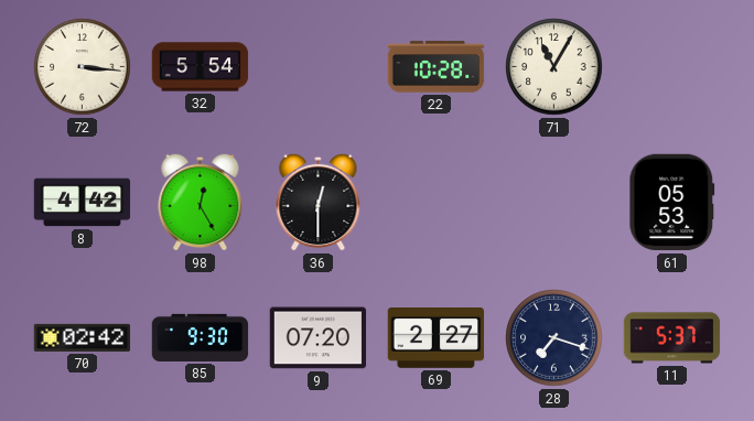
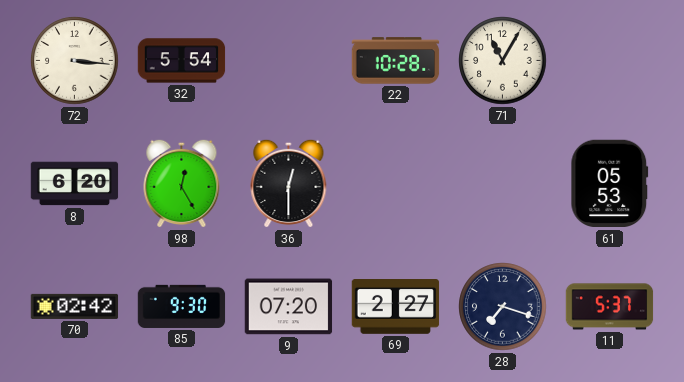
8: 4:42 -> 6:20 (75, 184)
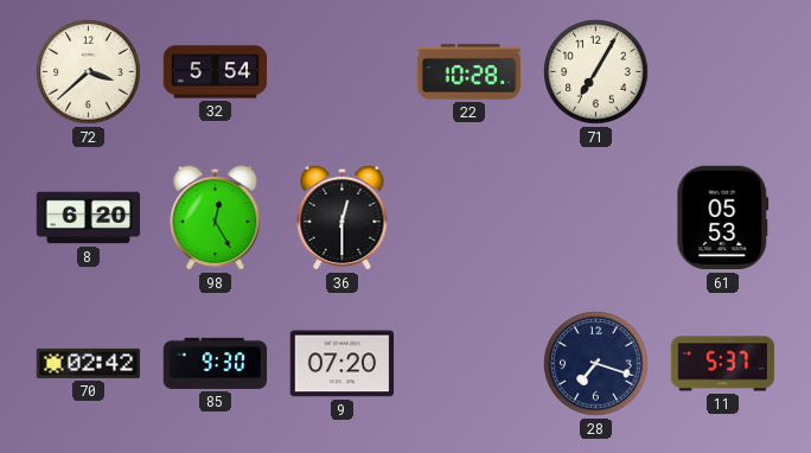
72: 3:16 -> 3:38 (89, 72)
71: 11:05 -> 7:05 (596, 72)
69: 2:27 -> none (396, 307)
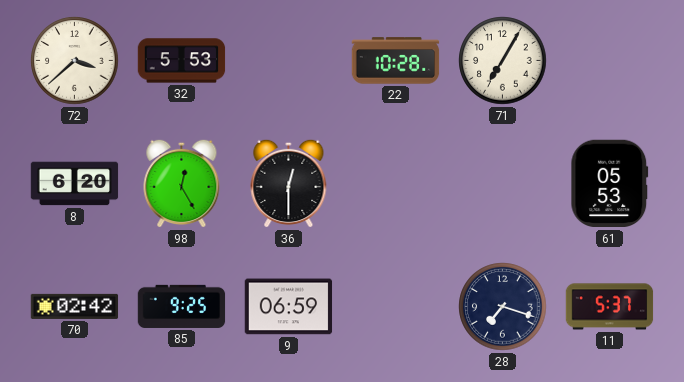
32: 5:54 -> 5:53 (182, 61)
85: 9:30 -> 9:25 (182, 306)
9: 07:20 -> 06:59 (289, 307)
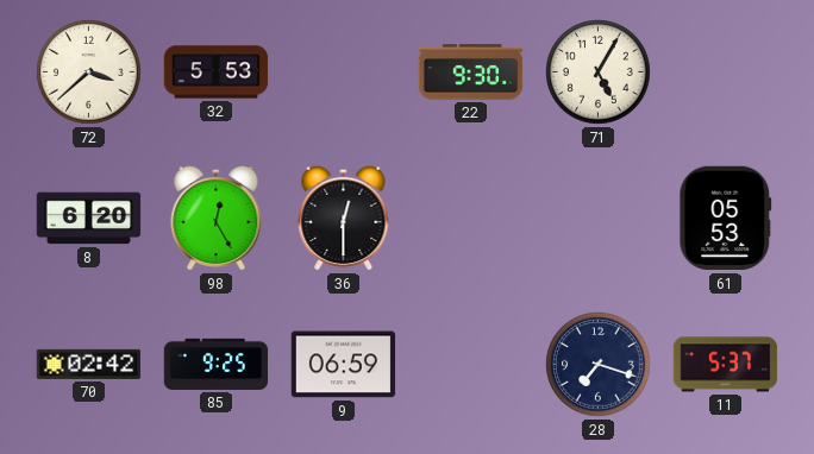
22: 10:28 -> 9:30 (471, 72)
71: 7:05 -> 5:05 (599, 72)
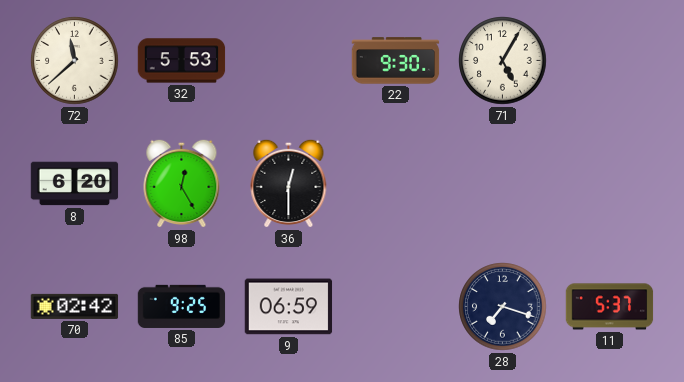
72: 3:38 -> 11:38 (75, 61)
61: 05:53 -> none (726, 219)
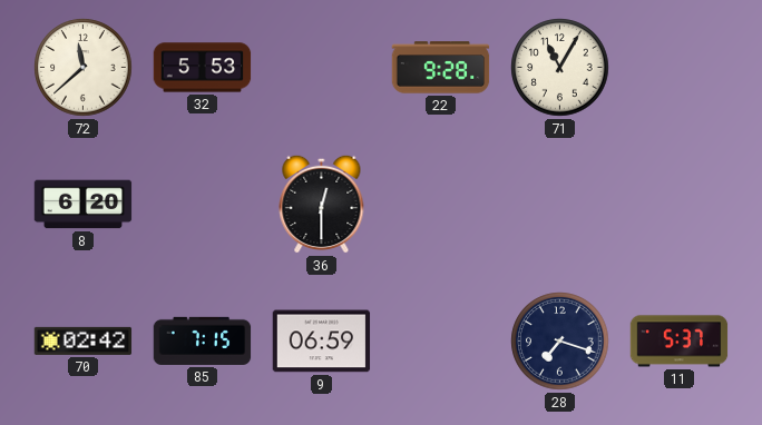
22: 9:30 -> 9:28 (441, 68)
71: 5:05 -> 11:05 (560, 68)
98: 12:25 -> none (182, 183)
85: 9:25 -> 7:15 (203, 340)
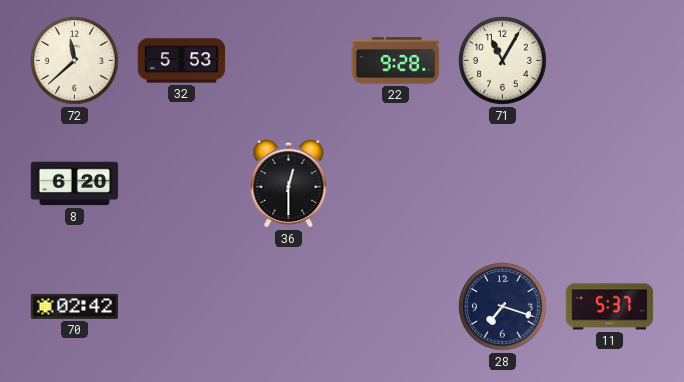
85: 7:15 -> none (203, 340)
9: 06:59 -> none (322, 342)
